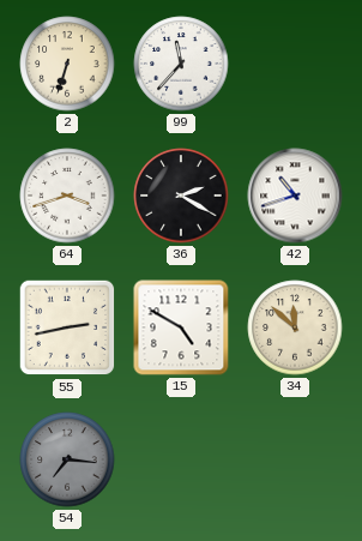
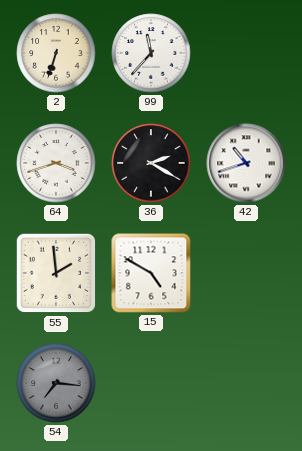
55: 2:43 -> 1:59 (56, 273)
34: 11:52 -> none (295, 327)
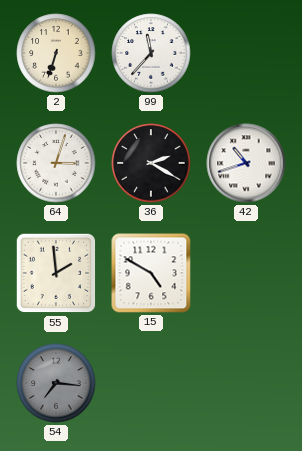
64: 3:42 -> 3:03 (56, 163)
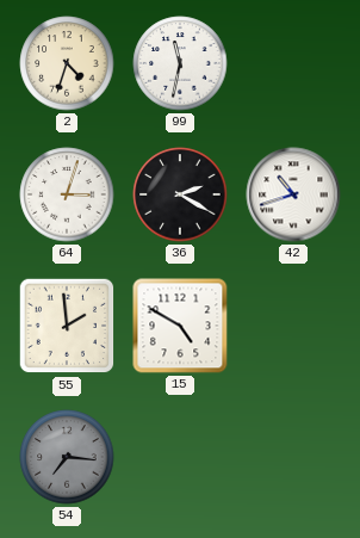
2: 6:33 -> 4:33 (67, 63)
99: 11:37 -> 11:32 (180, 63)
